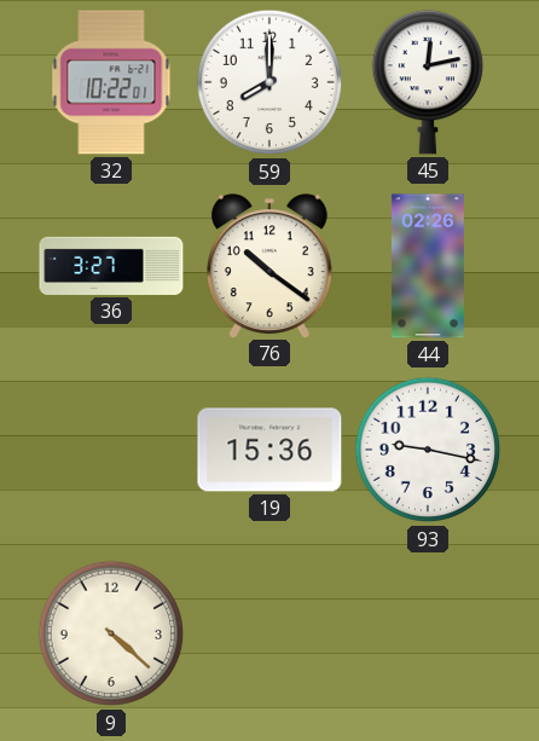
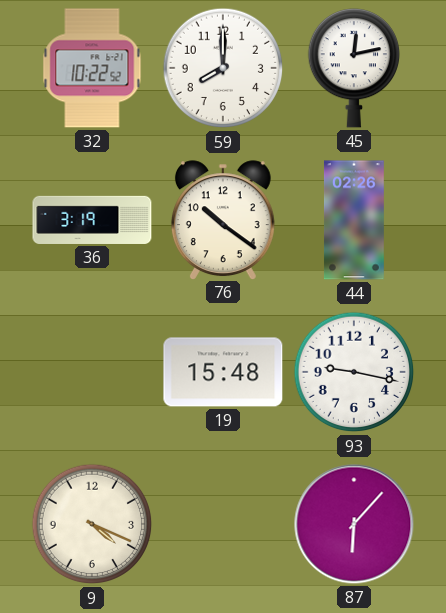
32: 10:22:01 -> 10:22:52 (92, 68)
36: 3:27 -> 3:19 (92, 220)
19: 15:36 -> 15:48 (223, 372)
9: 4:22 -> 4:19 (92, 524)
87: none -> 6:07 (354, 524)
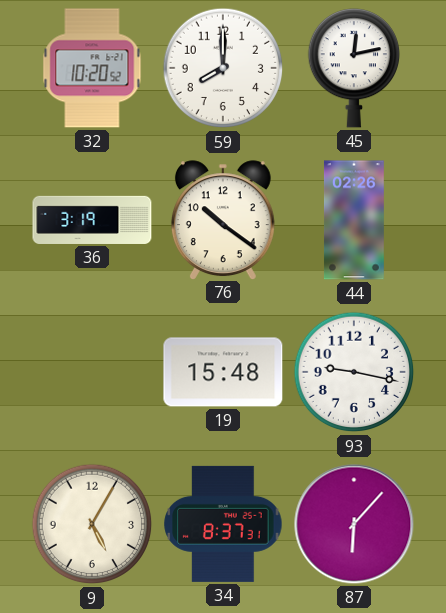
32: 10:22 -> 10:20 (92, 68)
9: 4:19 -> 5:05 (92, 524)
34: none -> 8:37 (223, 524)
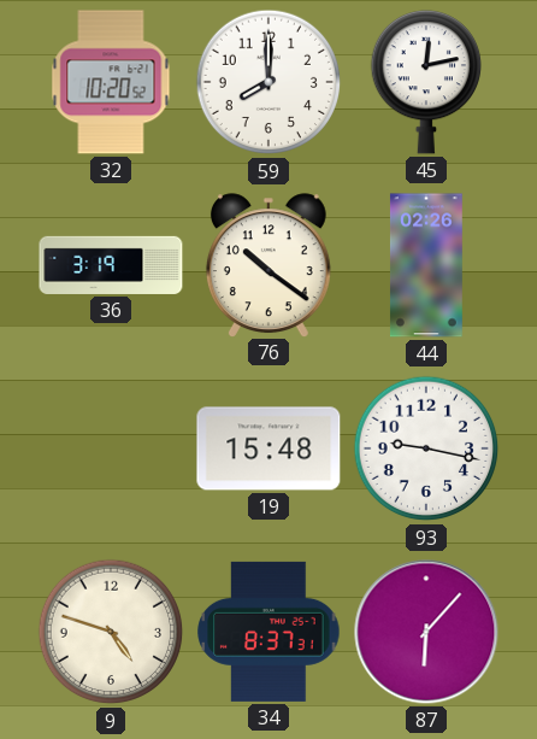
9: 5:05 -> 4:48 (111, 632)
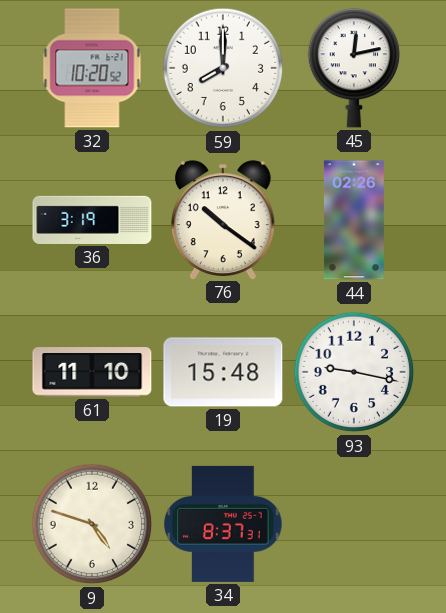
61: none -> 11:10 (92, 372)
87: 6:07 -> none (426, 632)
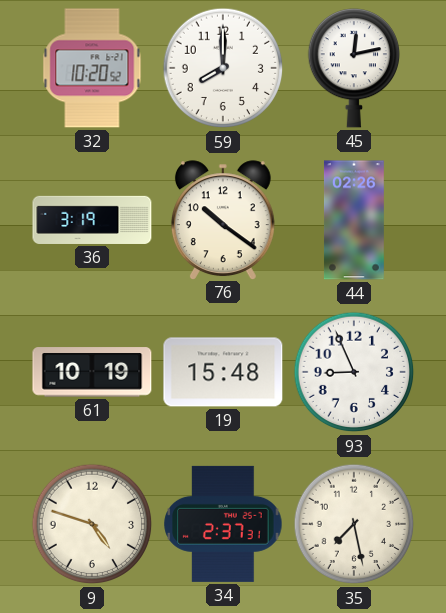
61: 11:10 -> 10:19 (92, 372)
93: 9:17 -> 8:56 (354, 372)
34: 8:37 -> 2:37 (223, 524)
35: none -> 7:28 (354, 524)
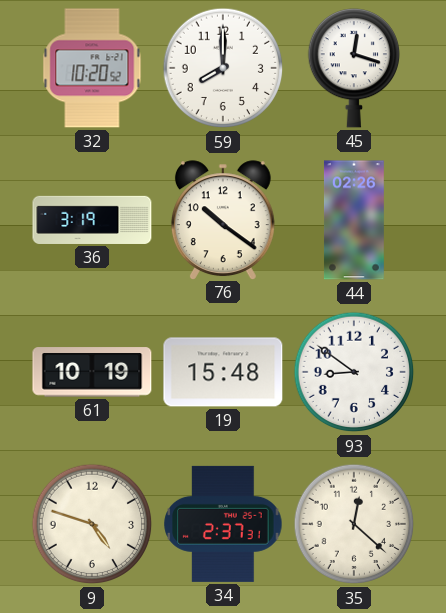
45: 12:13 -> 12:18 (353, 68)
93: 8:56 -> 8:51 (354, 372)
35: 7:28 -> 12:22 (354, 524)
